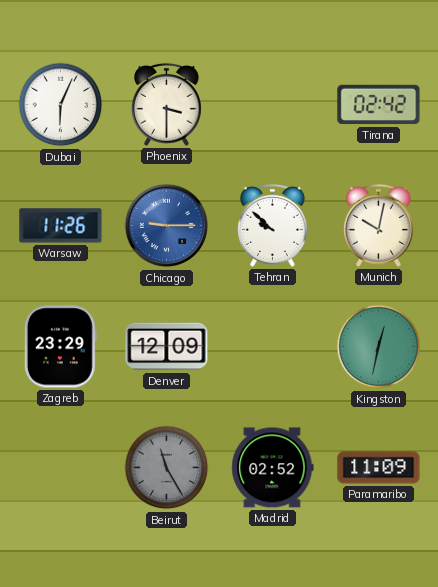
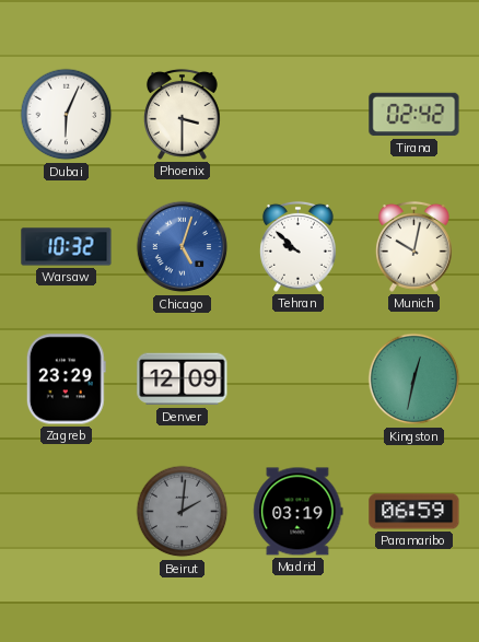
Warsaw: 11:26 -> 10:32 (67, 247)
Chicago: 9:15 -> 5:03 (183, 247)
Beirut: 11:25 -> 2:01 (183, 512)
Madrid: 02:52 -> 03:19 (299, 512)
Paramaribo: 11:09 -> 06:59 (414, 512)
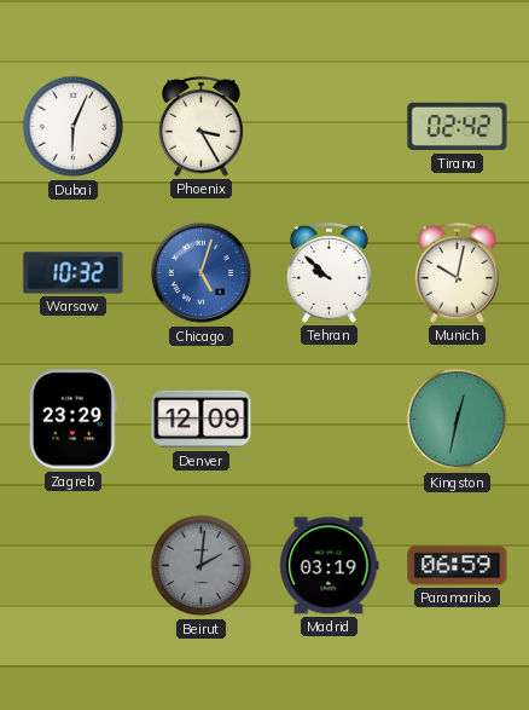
Phoenix: 3:30 -> 3:25 (200, 126)
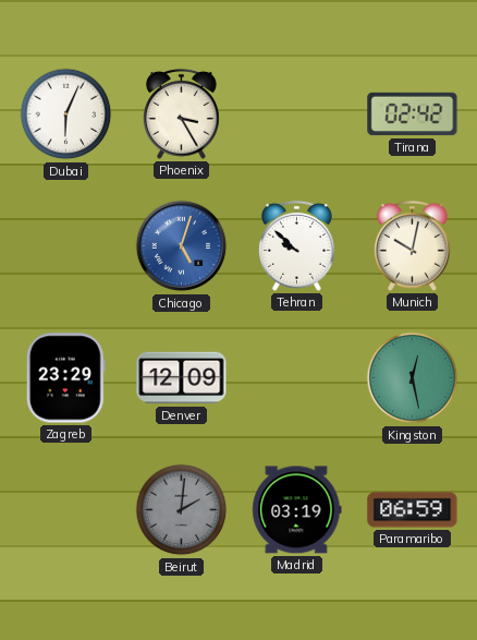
Warsaw: 10:32 -> none (74, 273)
Kingston: 12:32 -> 12:28 (413, 378)
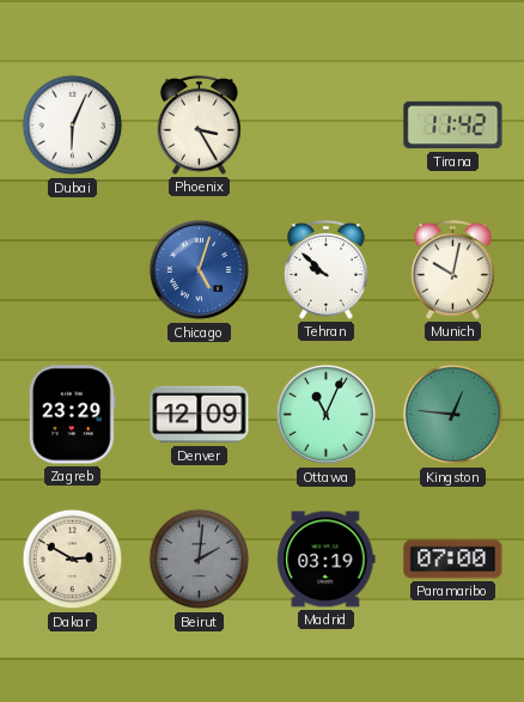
Tirana: 02:42 -> 11:42 (453, 126)
Ottawa: none -> 11:04 (327, 415)
Kingston: 12:28 -> 12:46 (453, 415)
Dakar: none -> 2:50 (73, 560)
Paramaribo: 06:59 -> 07:00 (453, 560)
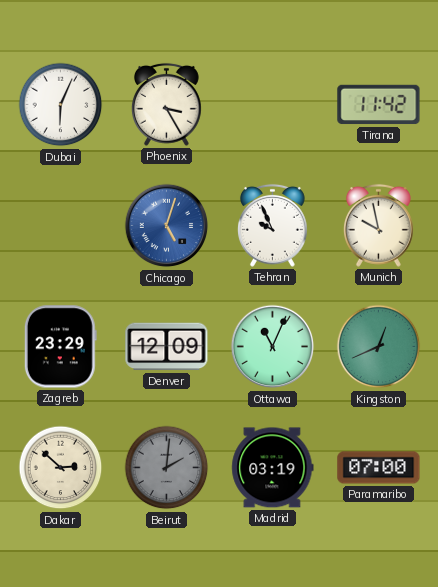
Tehran: 9:52 -> 9:56 (272, 225)
Munich: 10:02 -> 9:58 (378, 225)
Kingston: 12:46 -> 12:41 (379, 347)
Dakar: 2:50 -> 2:52 (61, 468)
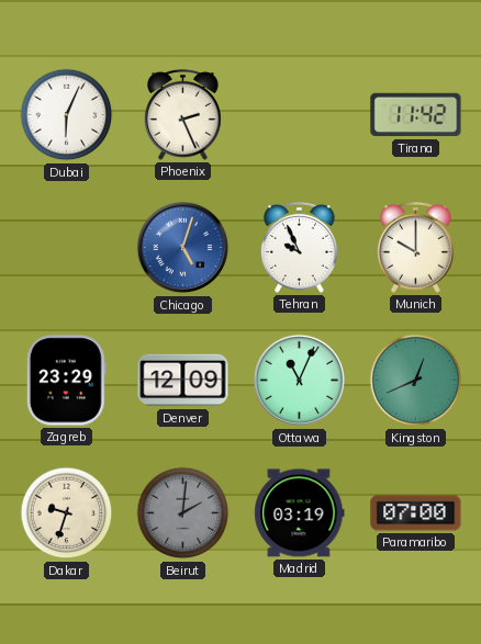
Phoenix: 3:25 -> 2:26 (182, 114)
Munich: 9:58 -> 10:00 (415, 247)
Dakar: 2:52 -> 9:33 (67, 513)
